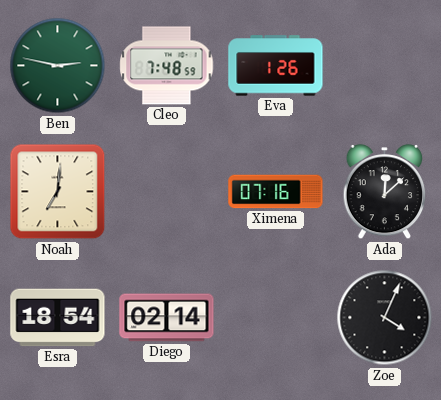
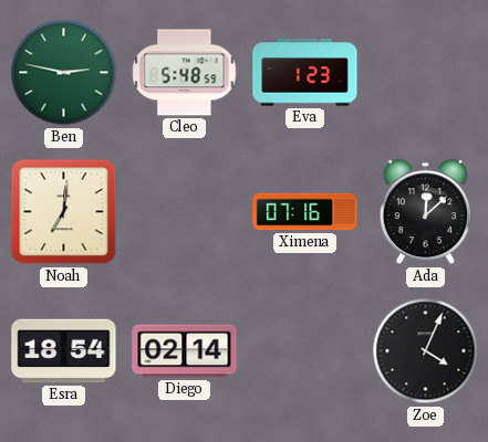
Cleo: 7:48 -> 5:48 (185, 73)
Eva: 1:26 -> 1:23 (305, 73)
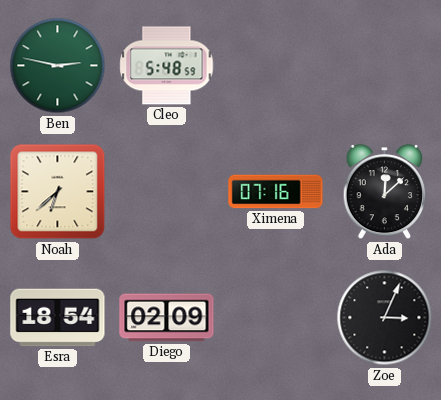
Eva: 1:23 -> none (305, 73)
Noah: 7:01 -> 6:38 (58, 192)
Diego: 02:14 -> 02:09 (167, 318)
Zoe: 4:04 -> 3:04 (385, 318)
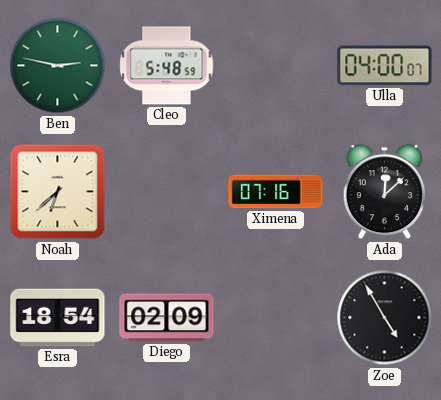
Ulla: none -> 04:00 (385, 66)
Zoe: 3:04 -> 4:55 (385, 318)
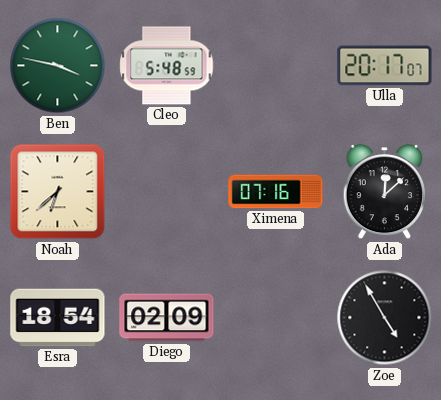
Ben: 2:47 -> 3:47 (58, 66)
Ulla: 04:00 -> 20:17 (385, 66)
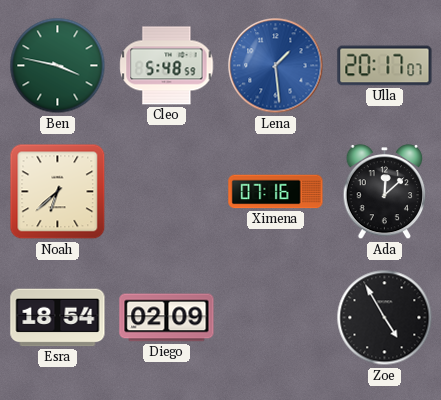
Lena: none -> 1:29 (276, 66)
